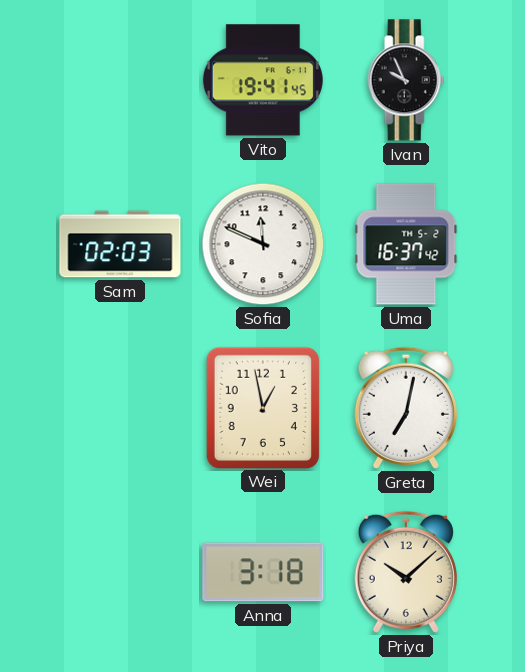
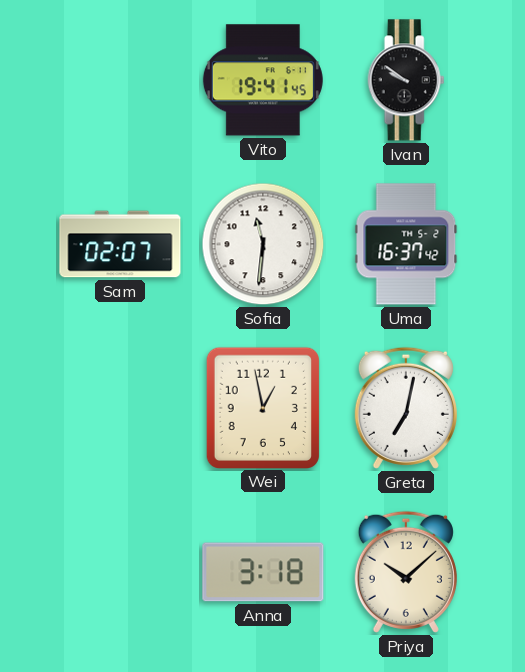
Ivan: 9:56 -> 9:51 (406, 80)
Sam: 02:03 -> 02:07 (120, 244)
Sofia: 11:49 -> 11:31 (263, 244)
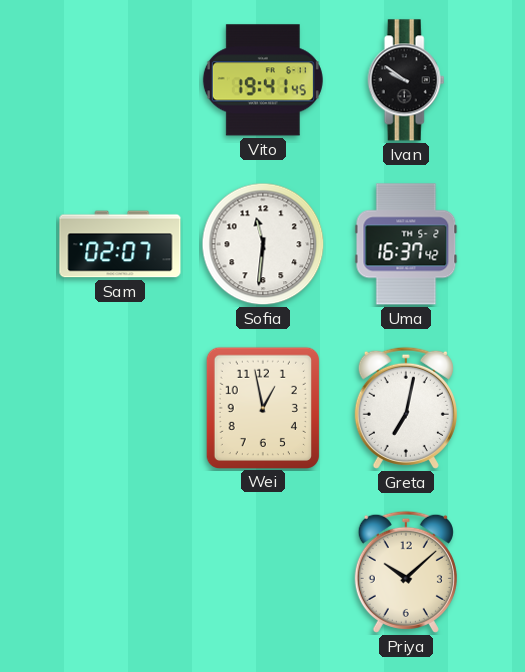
Anna: 3:18 -> none (263, 572)
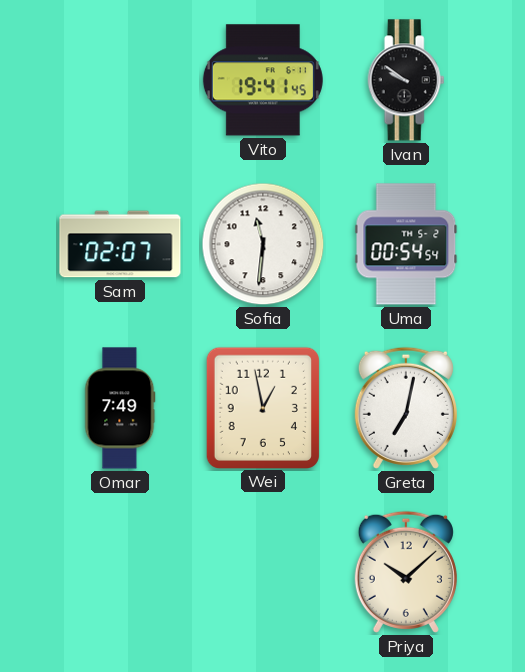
Uma: 16:37 -> 00:54 (406, 244)
Omar: none -> 7:49 (120, 408)
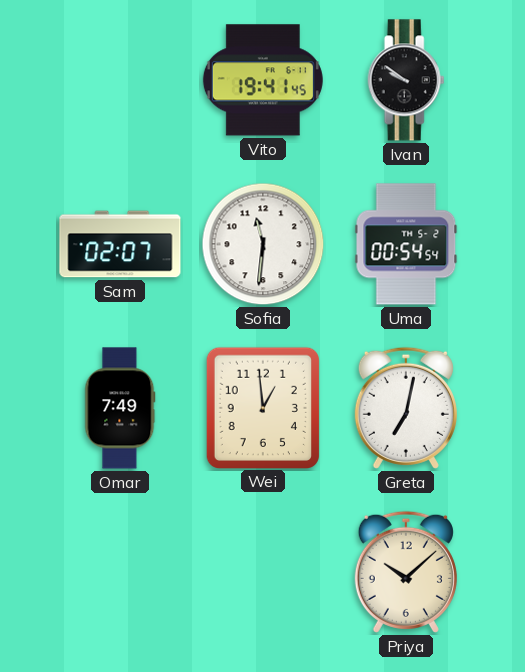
Wei: 12:58 -> 12:59 (262, 407)
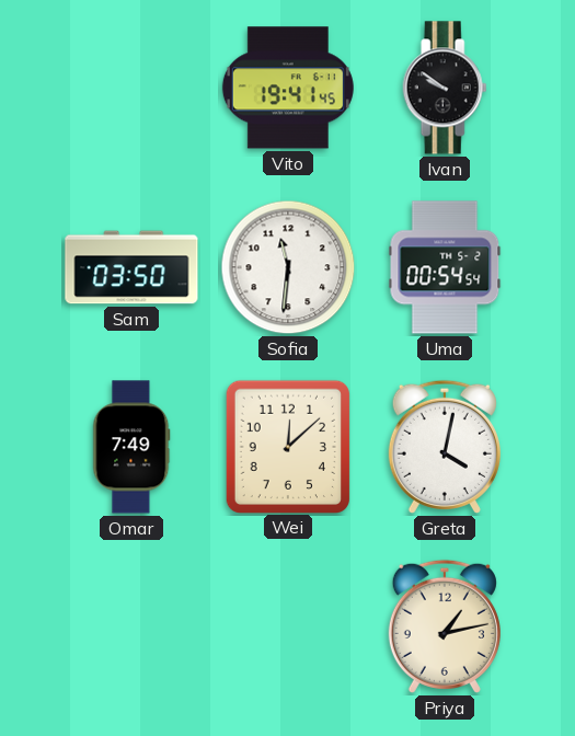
Sam: 02:07 -> 03:50 (131, 267)
Wei: 12:59 -> 12:08 (287, 446)
Greta: 7:02 -> 4:02 (445, 447)
Priya: 10:08 -> 1:13 (445, 626)
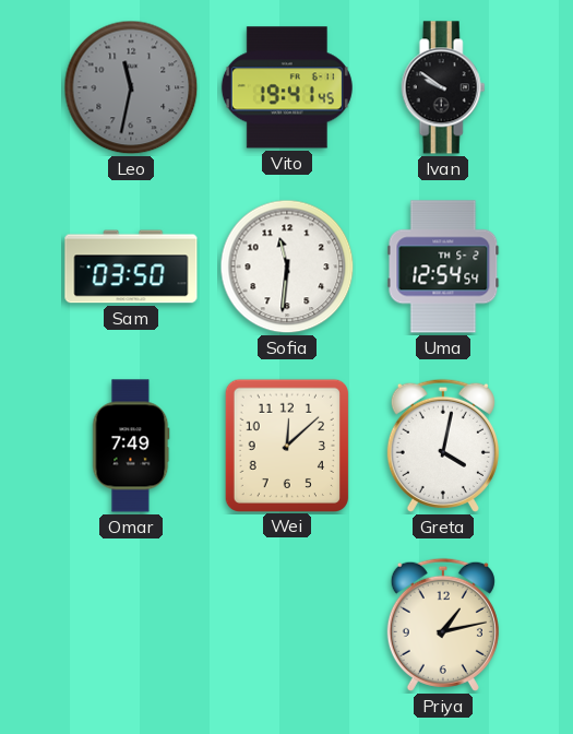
Leo: none -> 11:32 (131, 87)
Uma: 00:54 -> 12:54 (443, 267)
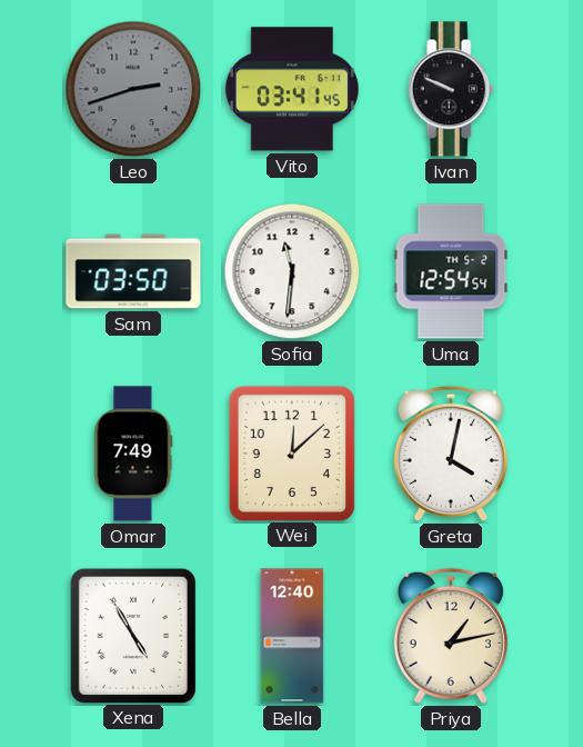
Leo: 11:32 -> 2:42 (133, 89)
Vito: 19:41 -> 03:41 (292, 89)
Ivan: 9:51 -> 9:49 (451, 89)
Xena: none -> 4:55 (132, 635)
Bella: none -> 12:40 (292, 636)
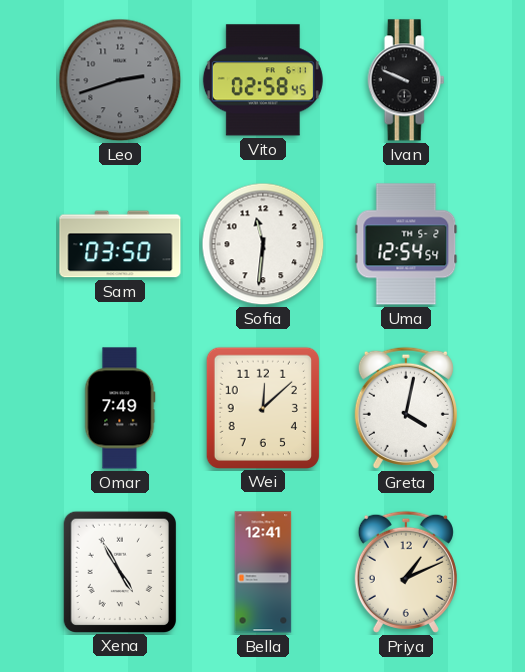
Vito: 03:41 -> 02:58 (263, 80)
Bella: 12:40 -> 12:41 (263, 572)
Priya: 1:13 -> 1:11 (406, 572)
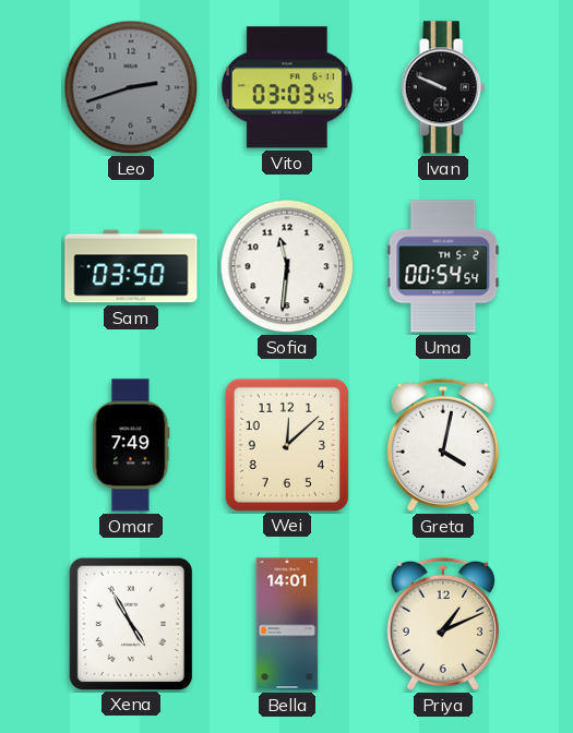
Vito: 02:58 -> 03:03 (287, 87)
Uma: 12:54 -> 00:54 (443, 266)
Bella: 12:41 -> 14:01 (287, 624)
